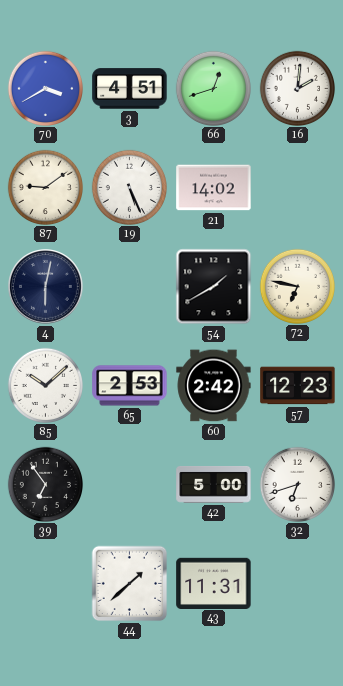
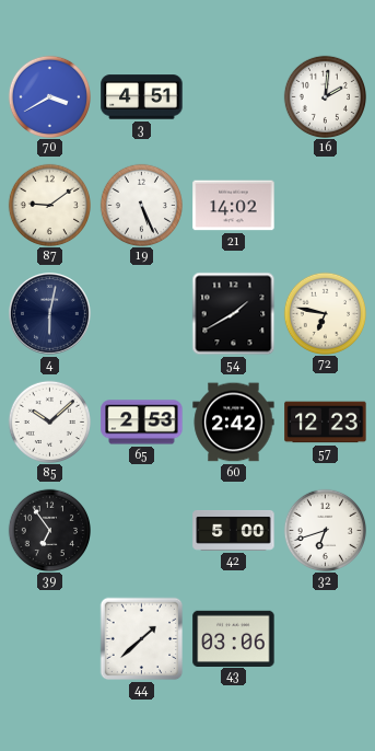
66: 12:42 -> none (213, 88)
43: 11:31 -> 03:06 (234, 638)
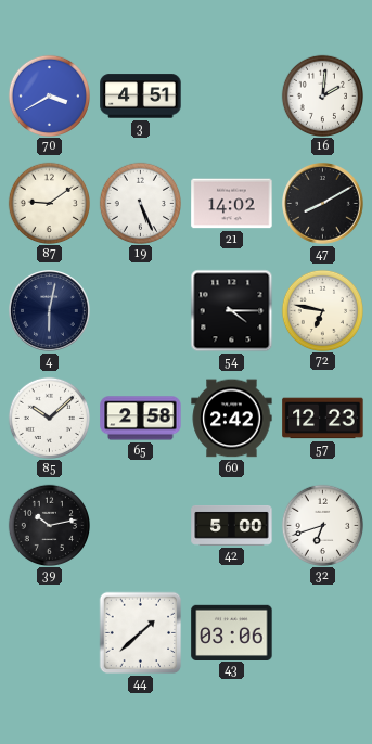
47: none -> 8:10 (323, 204)
54: 1:40 -> 4:15 (232, 311)
65: 2:53 -> 2:58 (141, 419)
39: 6:54 -> 10:13 (49, 525)
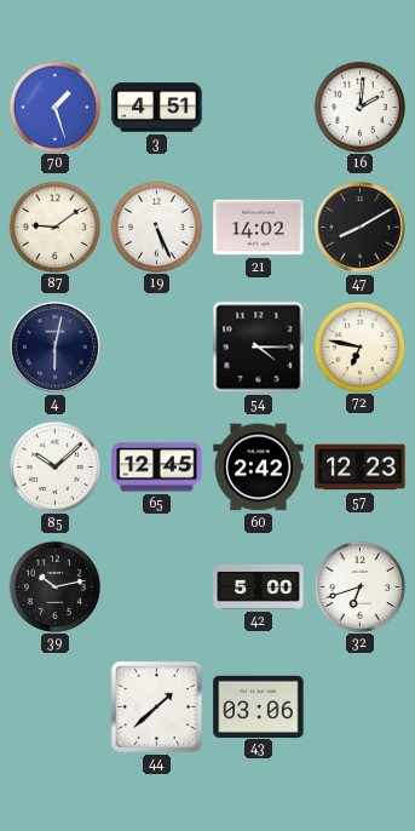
70: 3:40 -> 1:27 (54, 107)
65: 2:58 -> 12:45 (157, 468)
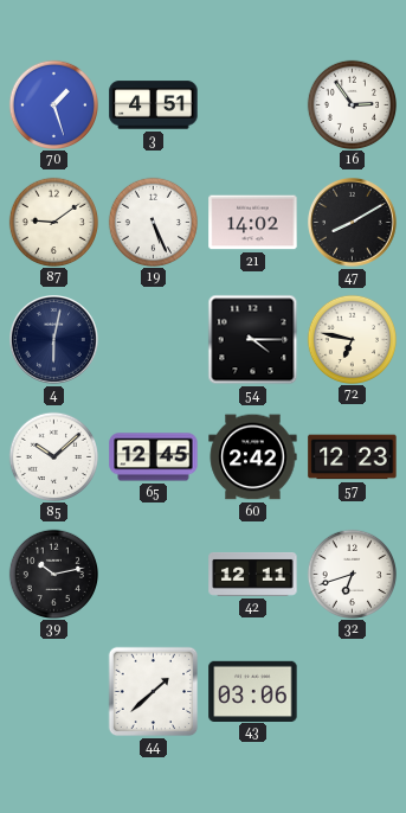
16: 2:01 -> 2:54 (352, 104)
42: 5:00 -> 12:11 (253, 575)
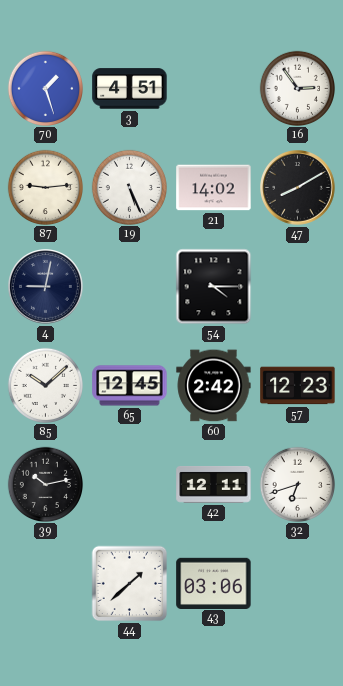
87: 9:09 -> 9:14 (45, 187)
4: 6:02 -> 9:02 (46, 287)
72: 6:47 -> none (352, 339)
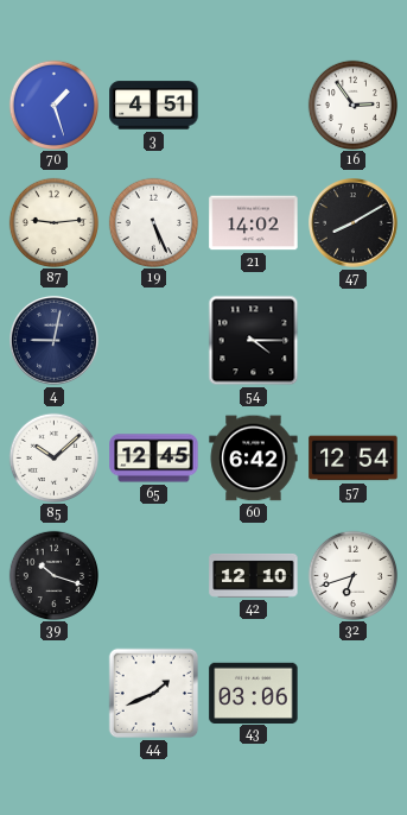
60: 2:42 -> 6:42 (254, 459)
57: 12:23 -> 12:54 (354, 459)
39: 10:13 -> 10:18 (53, 575)
42: 12:11 -> 12:10 (254, 576)
44: 1:38 -> 1:41 (154, 694)
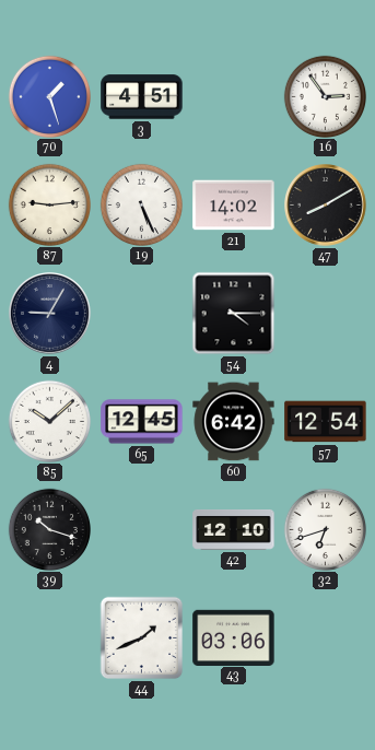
4: 9:02 -> 9:05 (50, 314)
